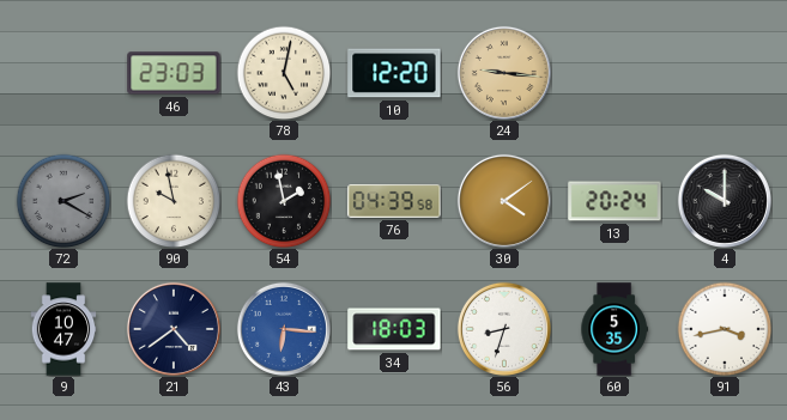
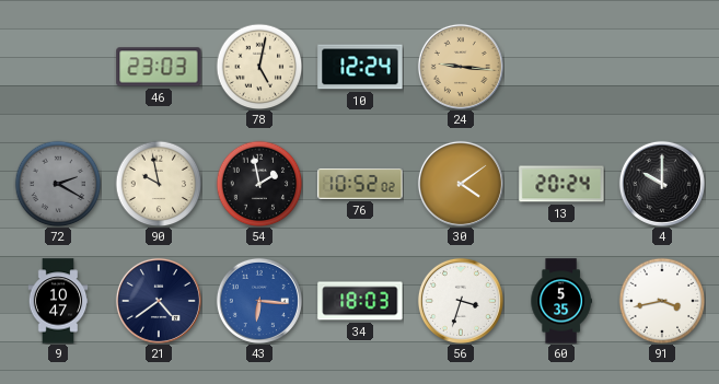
10: 12:20 -> 12:24 (360, 67)
76: 04:39 -> 10:52 (360, 185)
56: 8:33 -> 3:33 (461, 301)
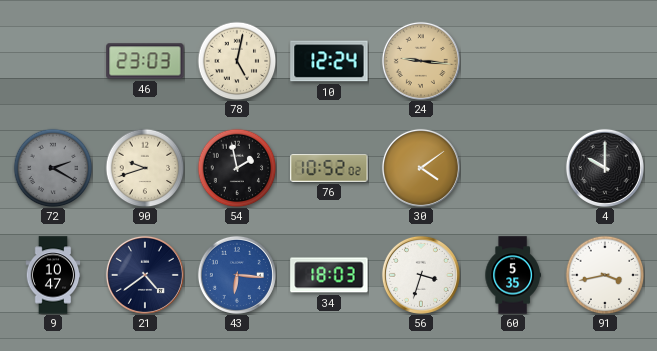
90: 9:58 -> 9:42 (145, 168)
13: 20:24 -> none (561, 184)
